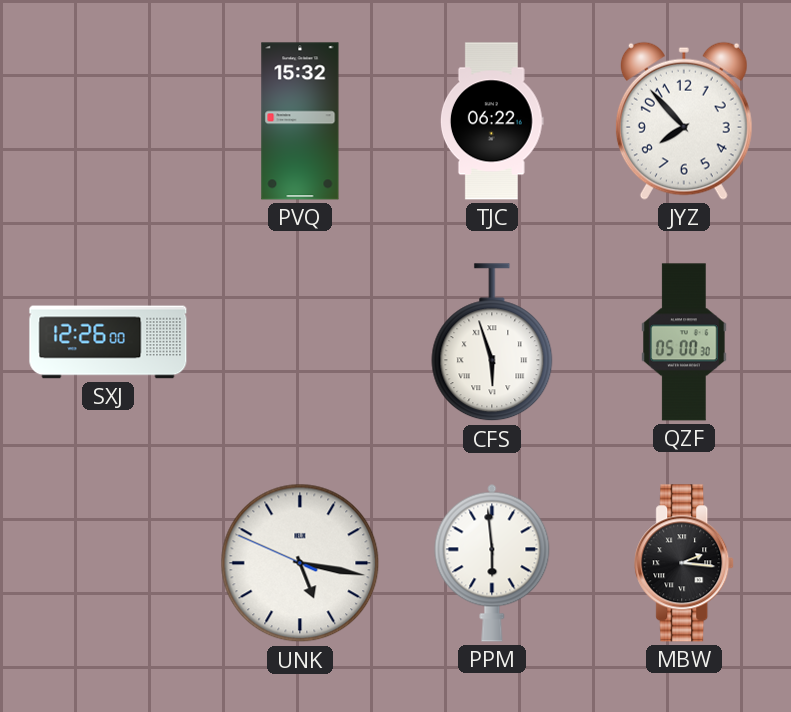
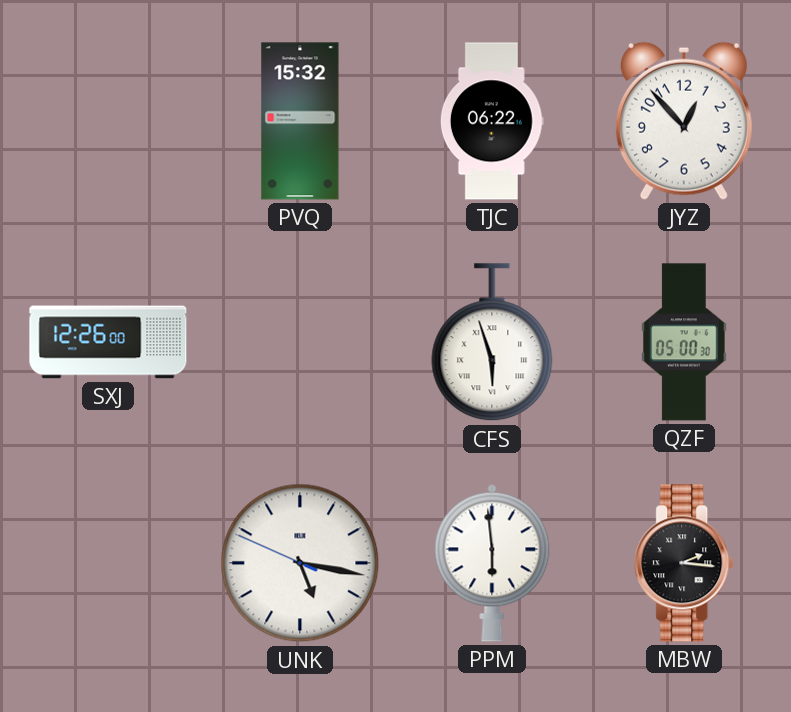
JYZ: 7:53 -> 12:53 (684, 121)
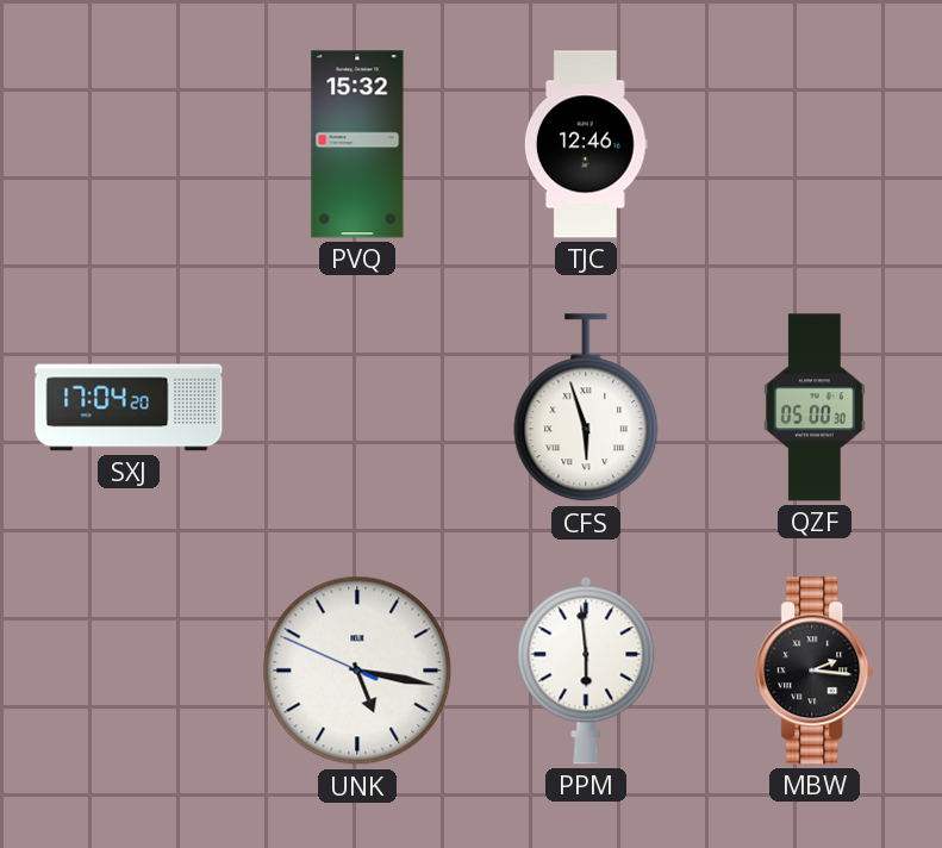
TJC: 06:22 -> 12:46 (586, 144)
JYZ: 12:53 -> none (684, 121)
SXJ: 12:26 -> 17:04 (129, 407)
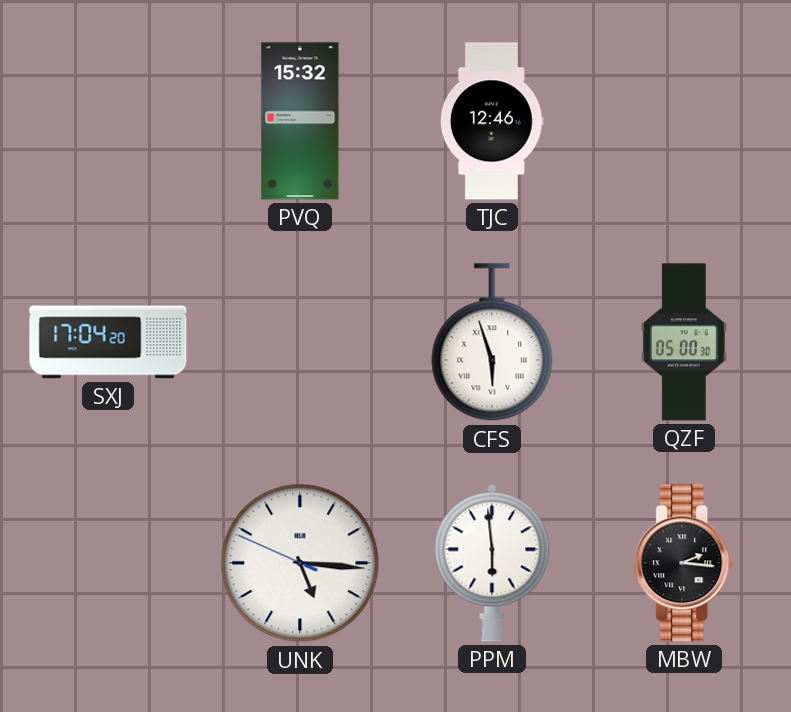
UNK: 5:16 -> 5:15 (300, 563)
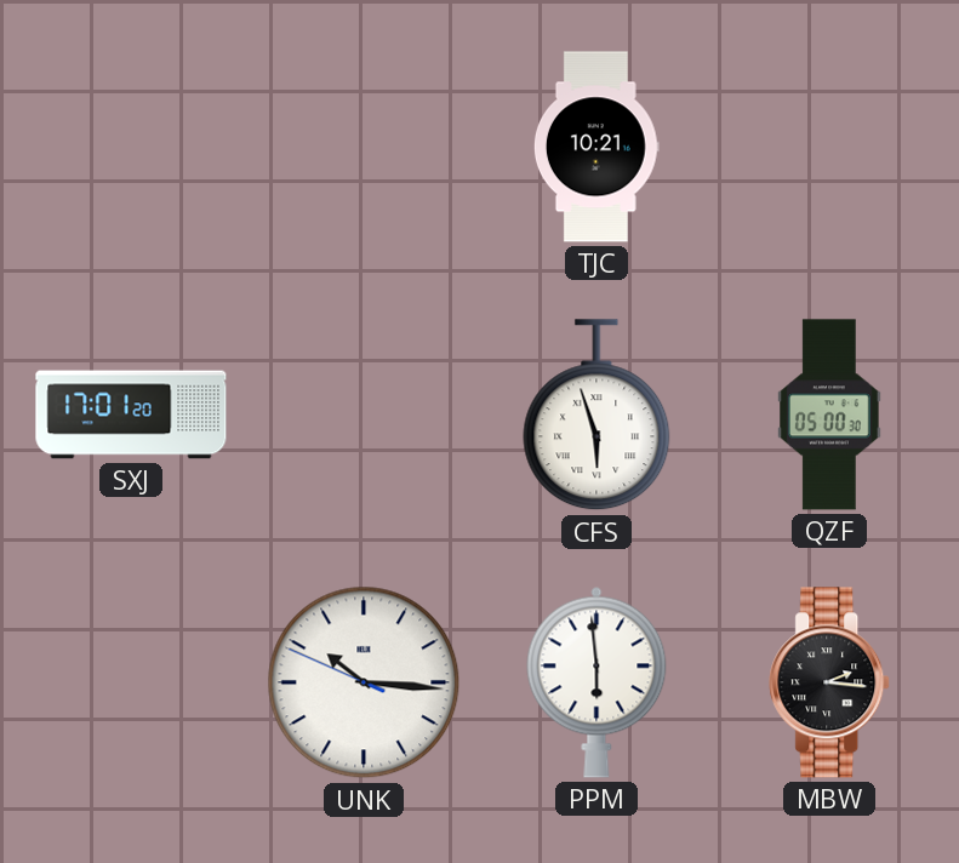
PVQ: 15:32 -> none (300, 121)
TJC: 12:46 -> 10:21 (596, 147)
SXJ: 17:04 -> 17:01 (131, 415)
UNK: 5:15 -> 10:15 (364, 682)
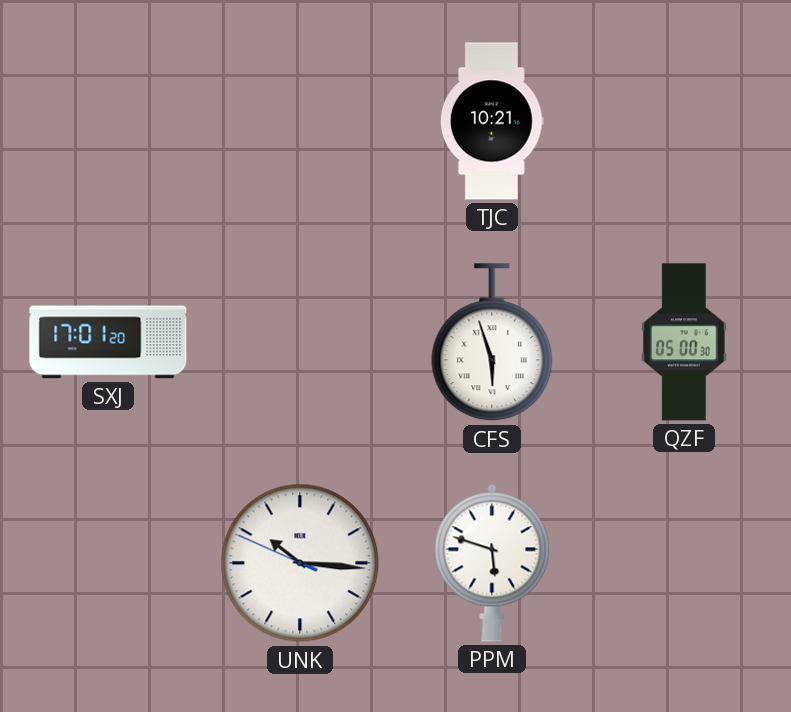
PPM: 5:59 -> 5:48 (492, 563)
MBW: 2:16 -> none (830, 682)
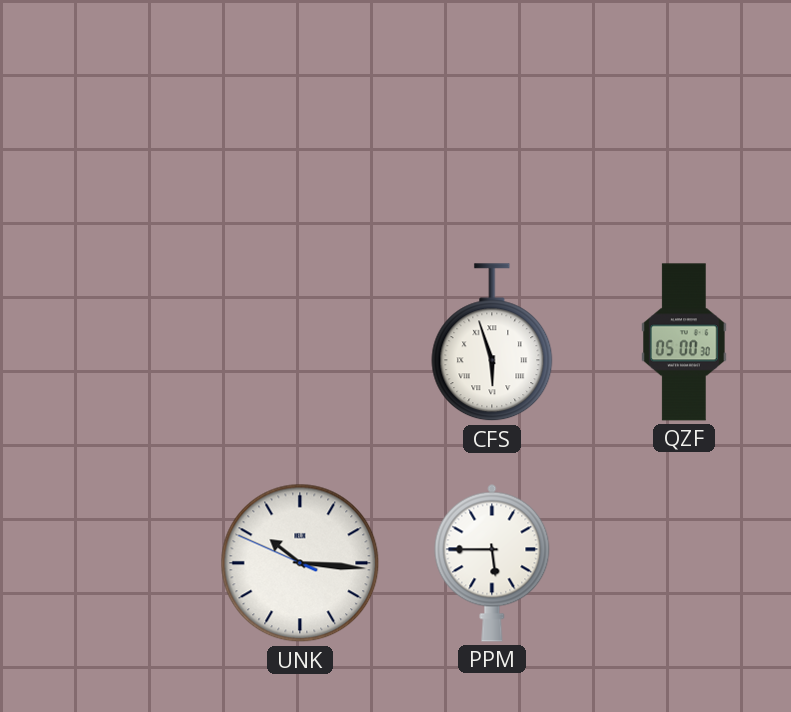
TJC: 10:21 -> none (492, 121)
SXJ: 17:01 -> none (108, 342)
PPM: 5:48 -> 5:45 (492, 563)
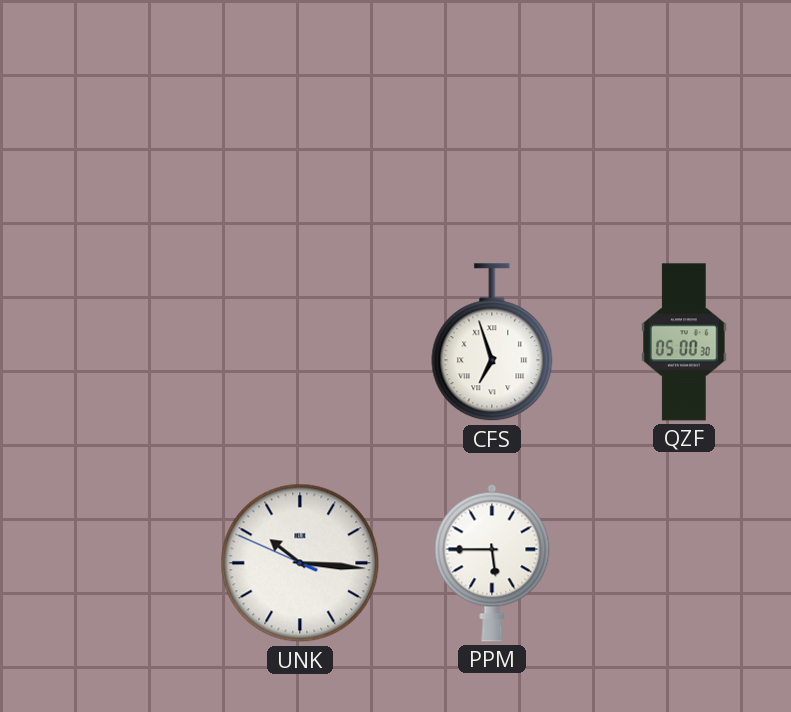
CFS: 5:57 -> 6:57 (492, 343)
